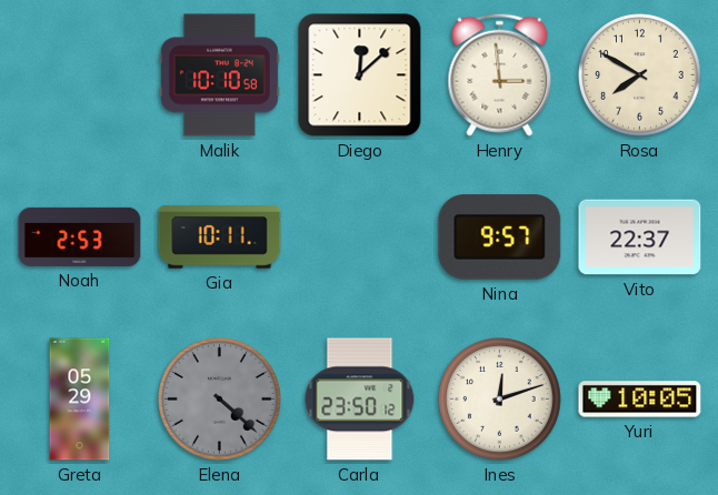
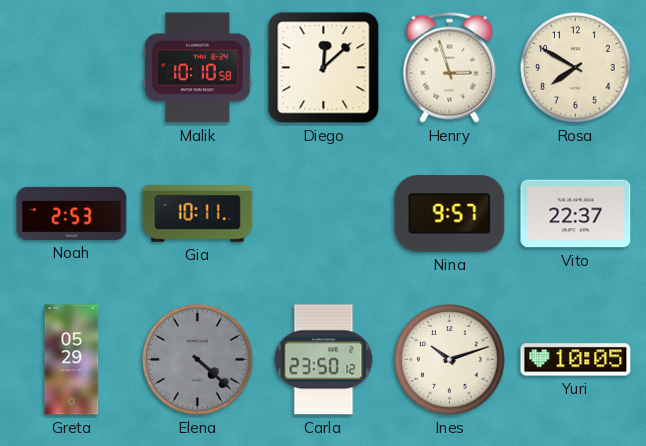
Henry: 2:59 -> 2:57 (450, 67)
Ines: 12:12 -> 10:12 (450, 360)
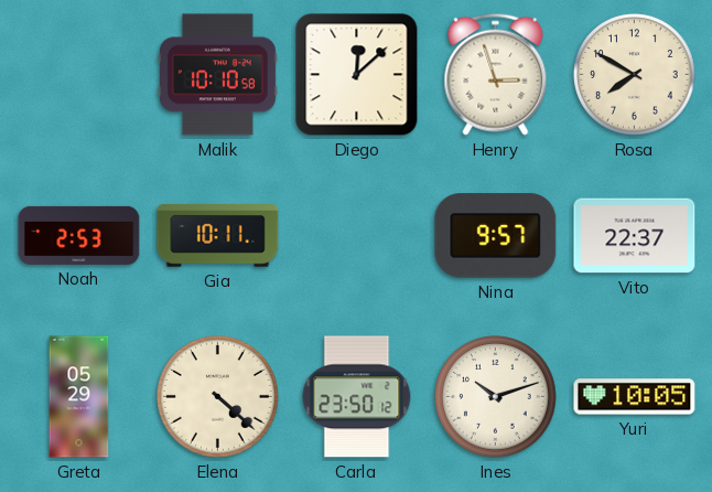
Elena dial: grey -> cream (218, 397)
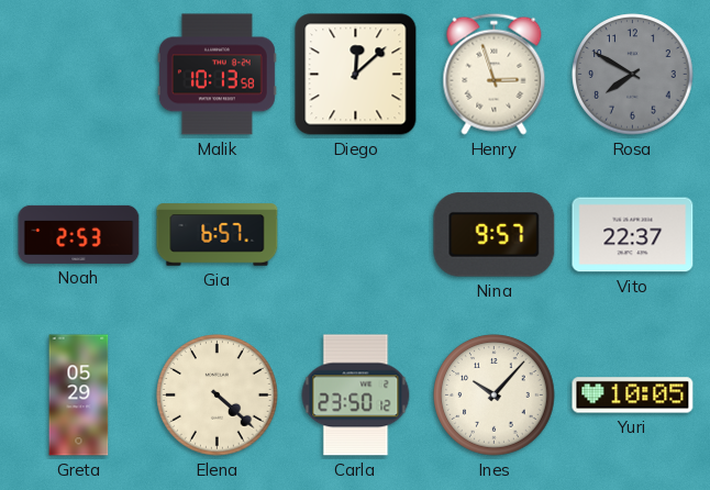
Malik: 10:10 -> 10:13 (217, 75)
Rosa dial: cream -> grey (633, 75)
Gia: 10:11 -> 6:57 (218, 235)
Ines: 10:12 -> 10:07 (495, 396)
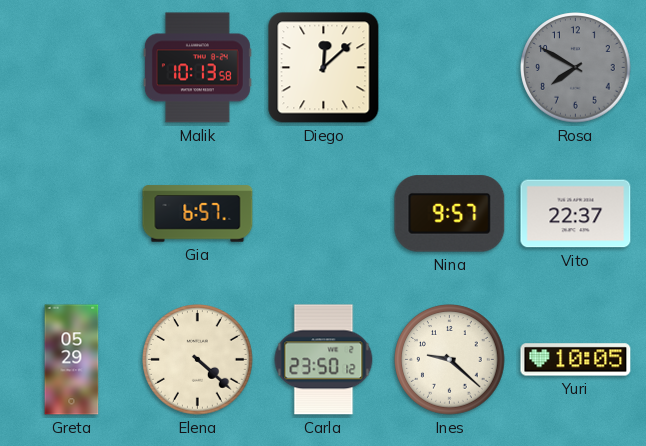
Henry: 2:57 -> none (495, 74)
Noah: 2:53 -> none (79, 234)
Ines: 10:07 -> 9:22 (450, 360)
